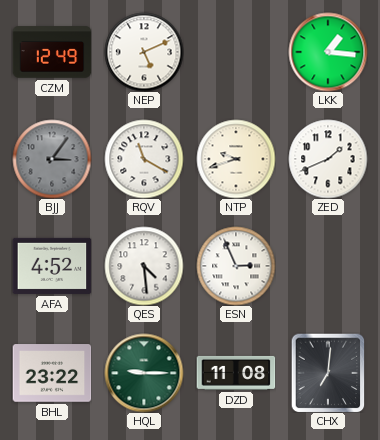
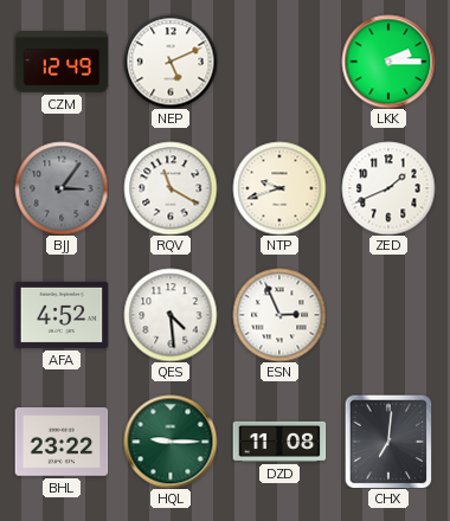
LKK: 1:16 -> 2:15 (388, 62)
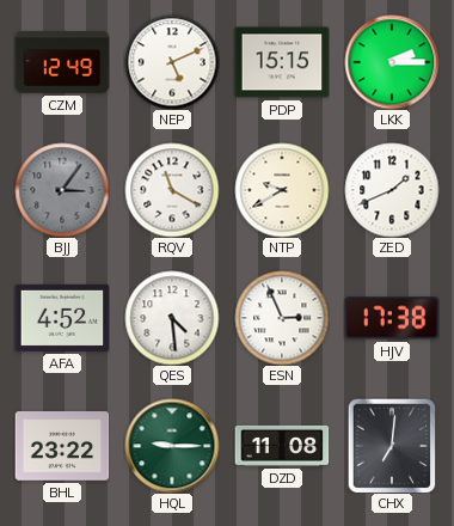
PDP: none -> 15:15 (282, 62)
NTP: 9:42 -> 9:40 (282, 190)
HJV: none -> 17:38 (392, 318)
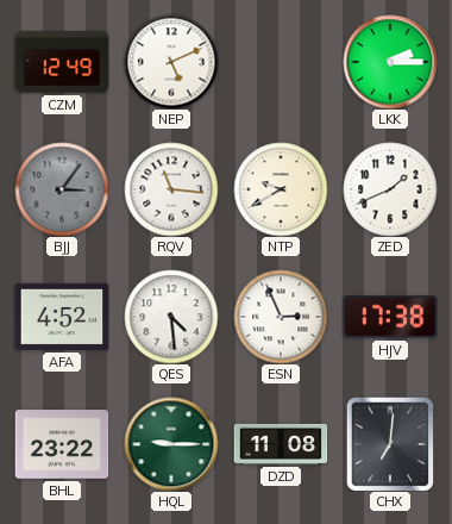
PDP: 15:15 -> none (282, 62)
RQV: 11:20 -> 11:16 (171, 189)
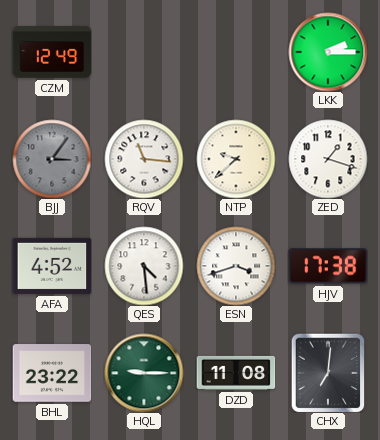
NEP: 5:11 -> none (171, 62)
NTP: 9:40 -> 9:38 (236, 159)
ZED: 1:41 -> 1:18 (328, 159)
ESN: 2:56 -> 3:42 (236, 266)
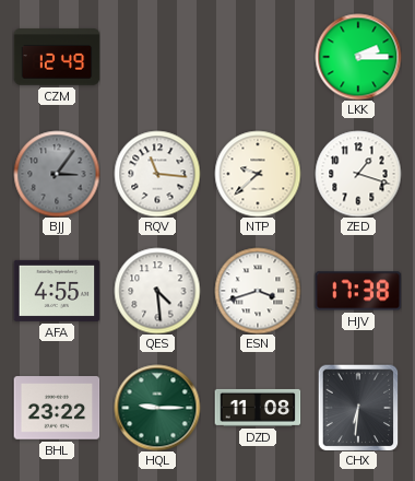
AFA: 4:52 -> 4:55 (57, 291)
CHX: 7:01 -> 6:31 (358, 408)
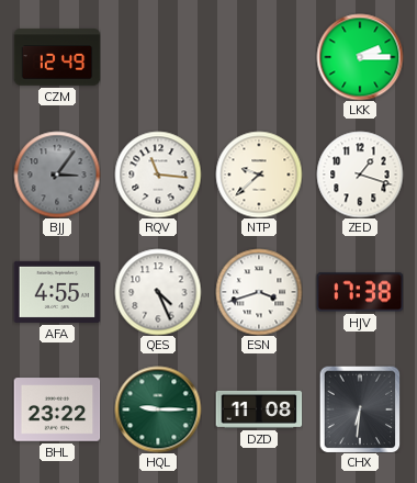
QES: 4:29 -> 4:26 (158, 292)
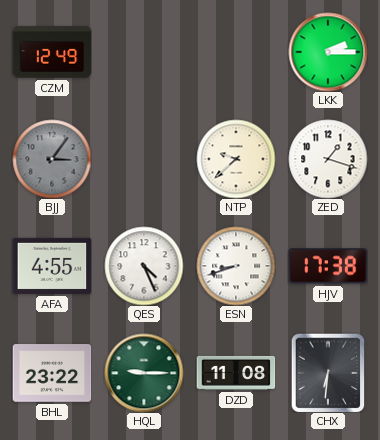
RQV: 11:16 -> none (158, 175)
ESN: 3:42 -> 8:42 (236, 266)
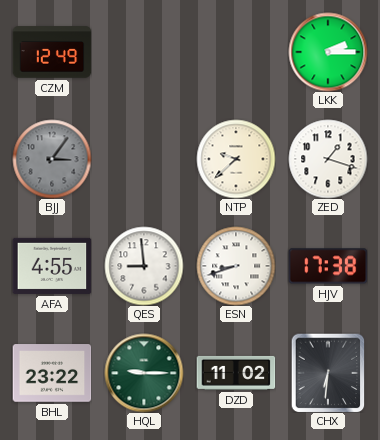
QES: 4:26 -> 8:59 (144, 266)
DZD: 11:08 -> 11:02 (236, 373)
